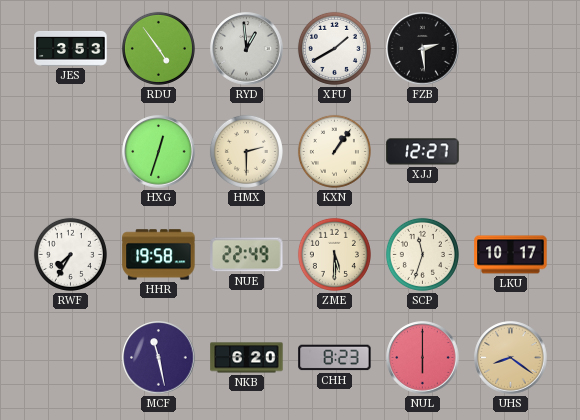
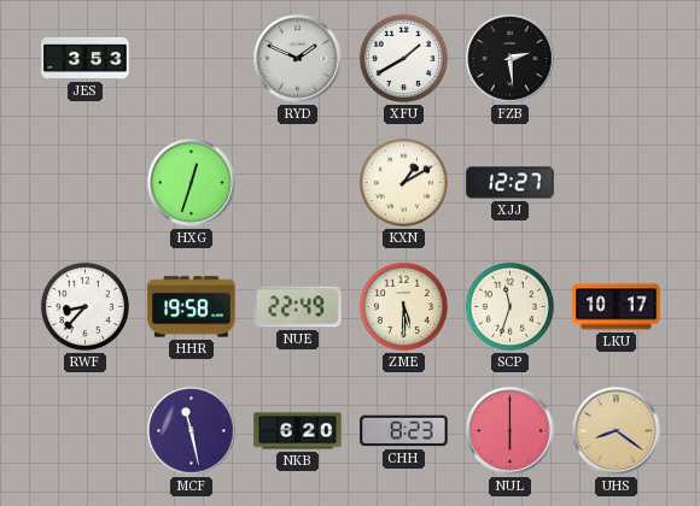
RDU: 4:54 -> none (158, 48)
RYD: 12:59 -> 1:49 (298, 59)
HMX: 2:30 -> none (246, 151)
KXN: 1:06 -> 1:10 (403, 182)
RWF: 7:35 -> 8:37 (84, 306)
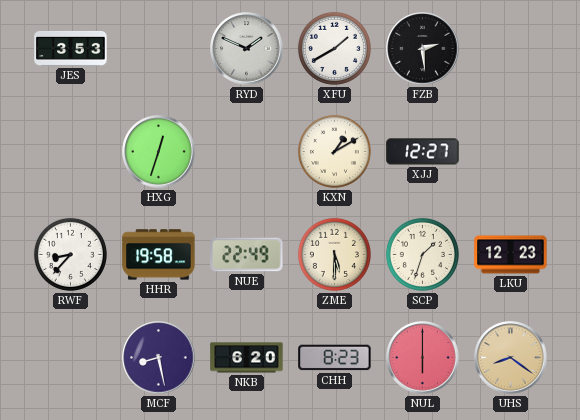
SCP: 11:33 -> 1:33 (422, 254)
LKU: 10:17 -> 12:23 (511, 255)
MCF: 11:28 -> 8:28 (159, 358)
